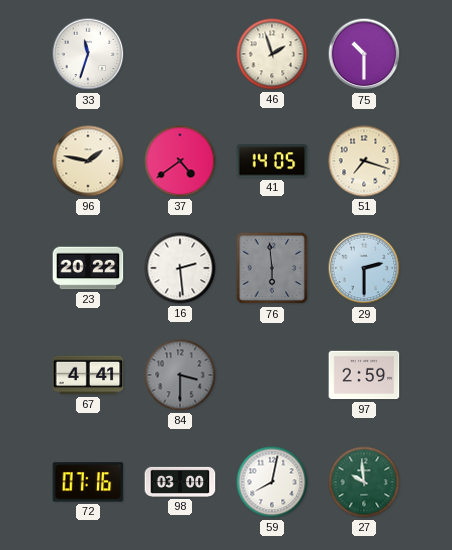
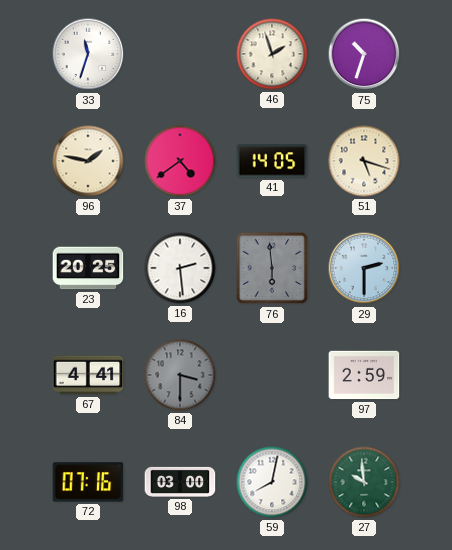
75: 10:30 -> 10:33 (364, 54)
51: 7:18 -> 5:18 (364, 161)
23: 20:22 -> 20:25 (88, 268)
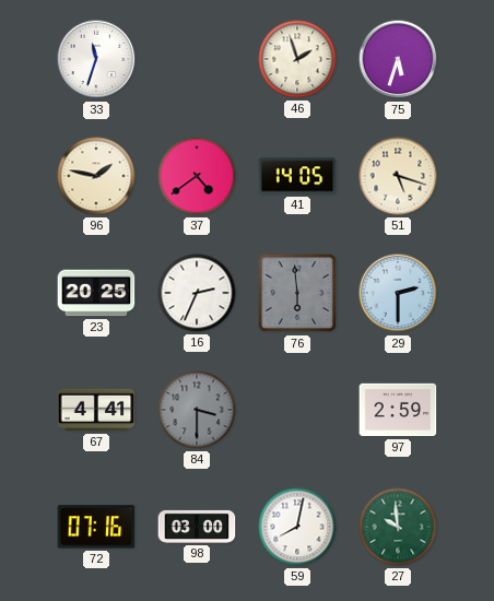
75: 10:33 -> 5:33 (398, 59)
16: 2:29 -> 2:34 (197, 293)
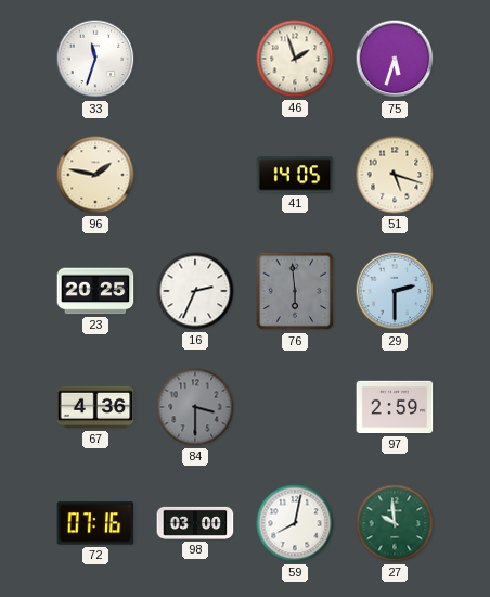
37: 4:39 -> none (197, 176)
67: 4:41 -> 4:36 (95, 407)
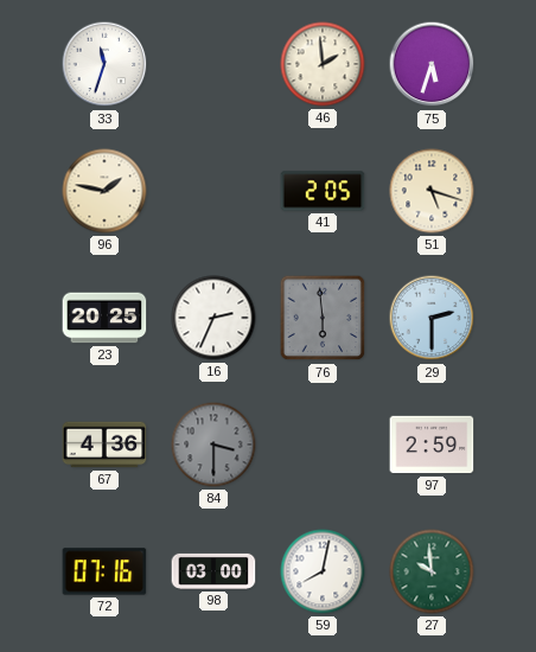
46: 1:57 -> 1:59 (323, 64)
41: 14:05 -> 2:05 (323, 191)
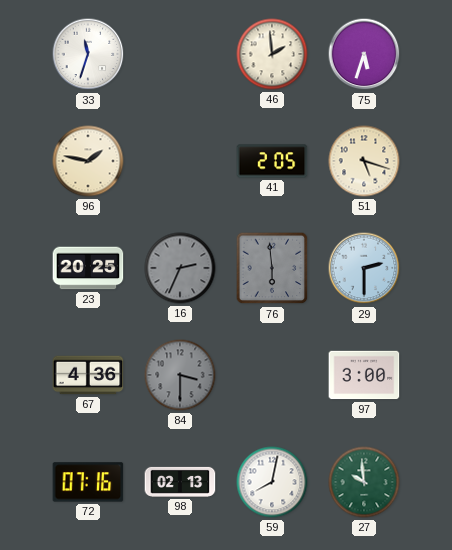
16 dial: white -> grey (180, 268)
97: 2:59 -> 3:00 (364, 375)
98: 03:00 -> 02:13 (180, 482)
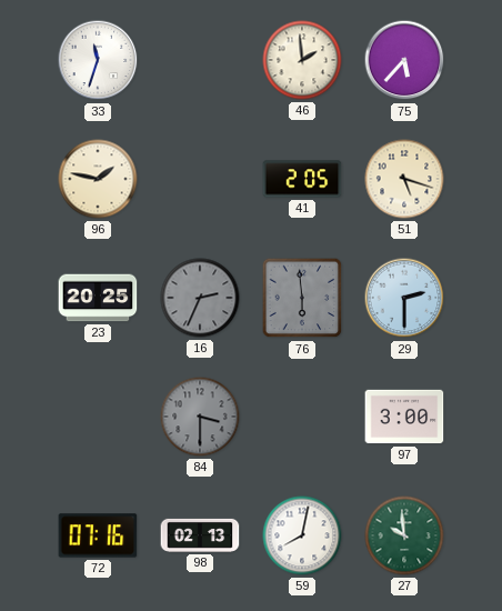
75: 5:33 -> 5:37 (404, 60)
67: 4:36 -> none (88, 375)
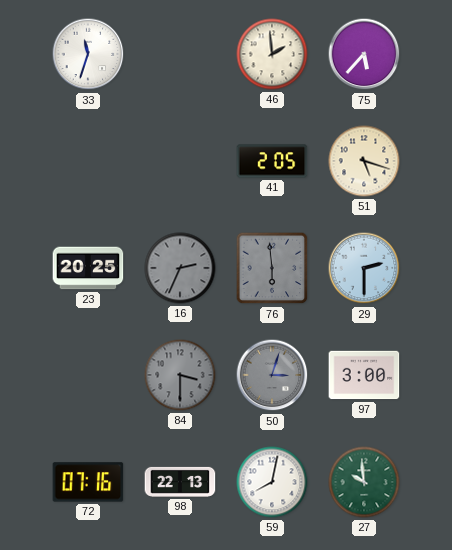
96: 1:47 -> none (98, 179)
50: none -> 3:03 (272, 375)
98: 02:13 -> 22:13 (180, 482)
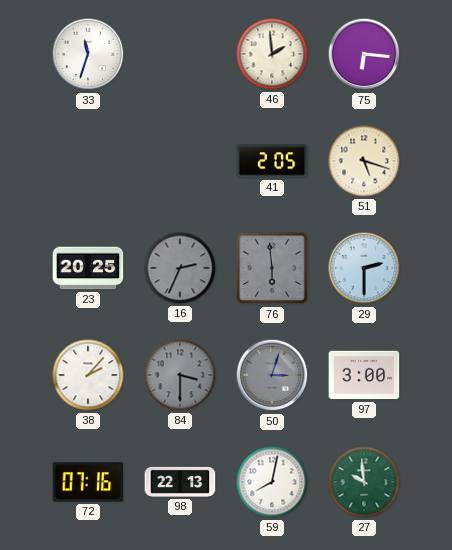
75: 5:37 -> 6:16 (364, 54)
38: none -> 2:07 (88, 375)
